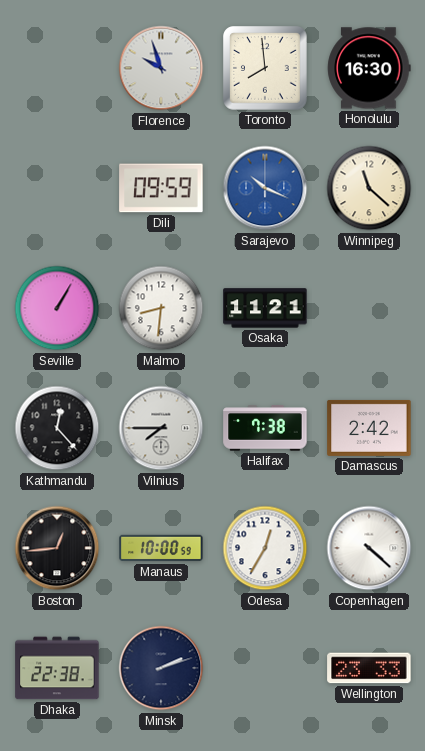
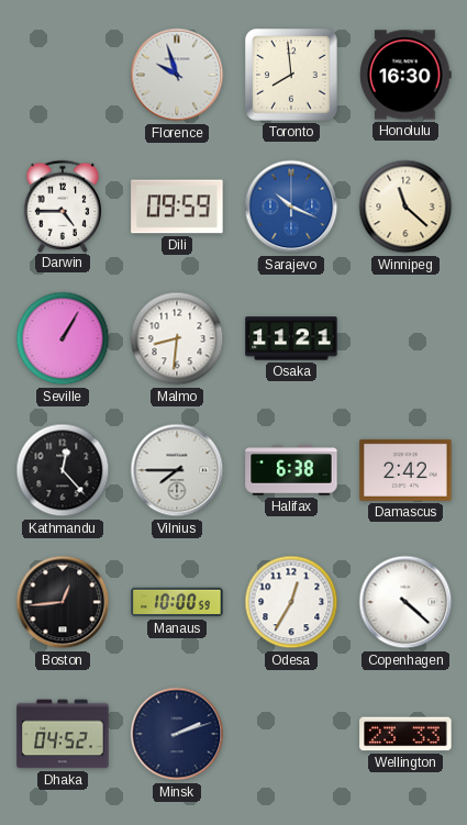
Darwin: none -> 4:45 (63, 205)
Halifax: 7:38 -> 6:38 (291, 470)
Dhaka: 22:38 -> 04:52 (63, 734)
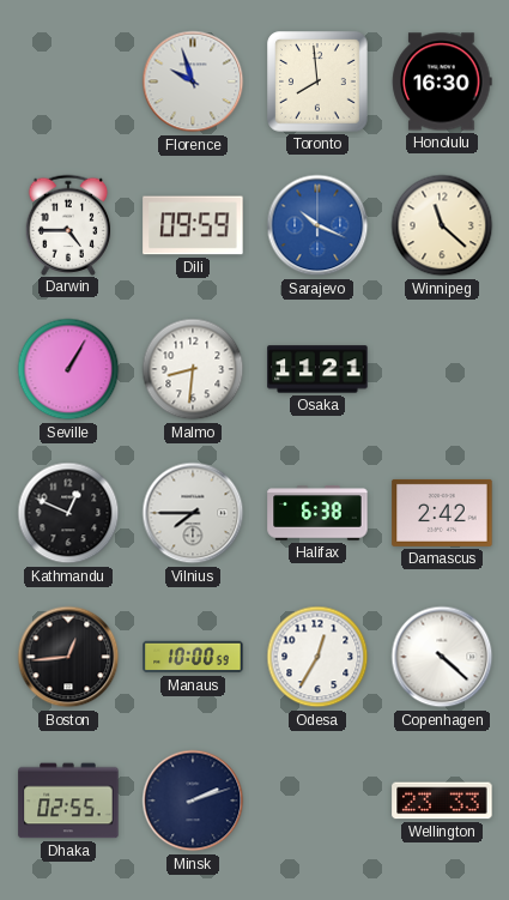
Kathmandu: 12:23 -> 12:49 (68, 513)
Dhaka: 04:52 -> 02:55 (68, 801)
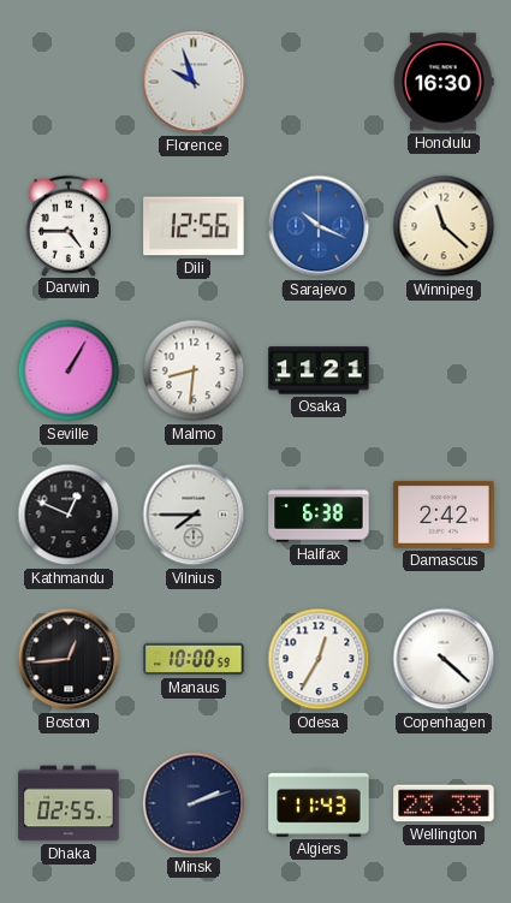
Toronto: 7:59 -> none (319, 83)
Dili: 09:59 -> 12:56 (194, 226)
Algiers: none -> 11:43 (319, 803)
